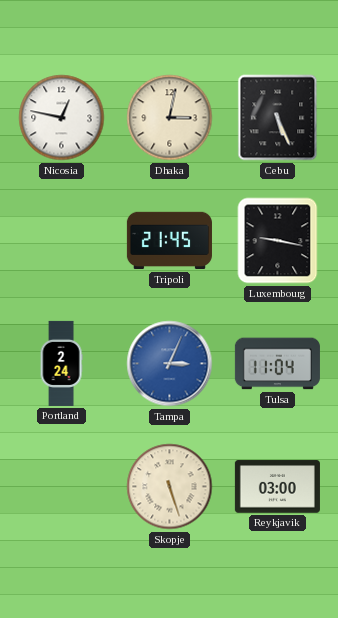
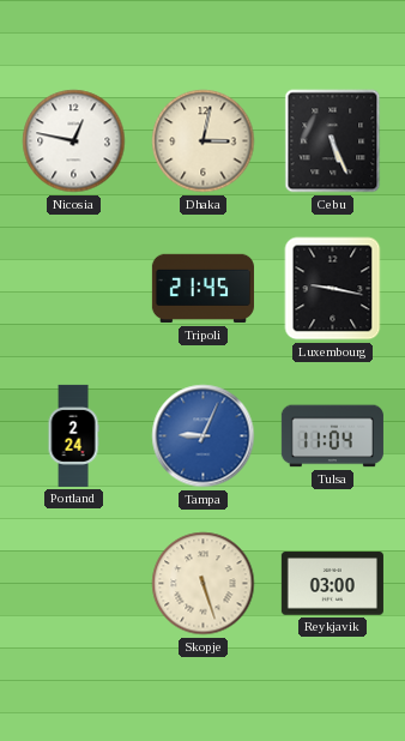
Tampa: 3:04 -> 9:04 (204, 436)
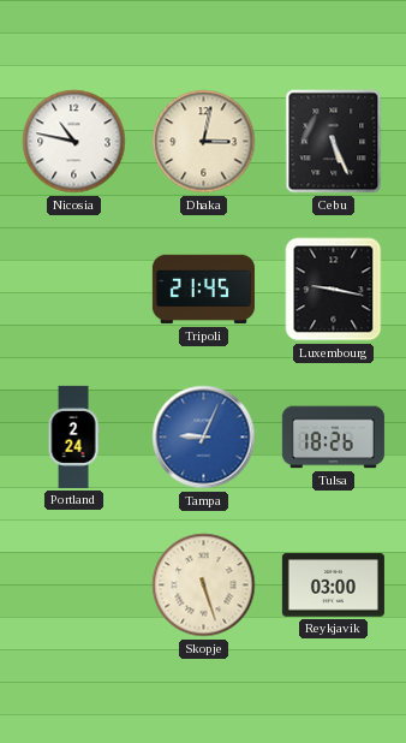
Nicosia: 12:47 -> 10:47 (74, 142)
Tulsa: 11:04 -> 18:26 (333, 438)
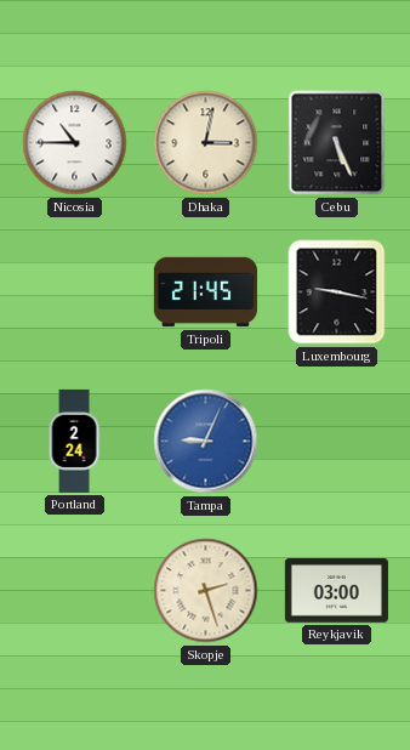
Nicosia: 10:47 -> 10:45 (75, 143)
Tulsa: 18:26 -> none (333, 438)
Skopje: 5:27 -> 2:27 (206, 591)
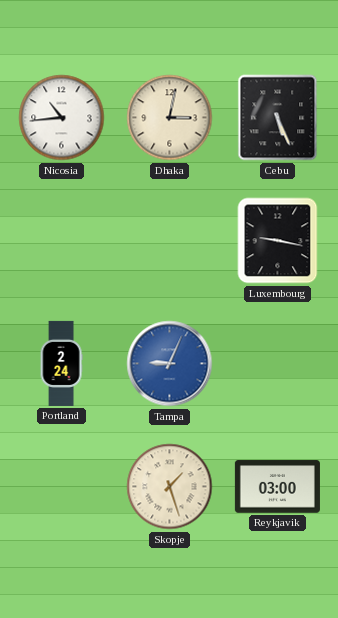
Nicosia: 10:45 -> 10:44 (62, 118)
Tripoli: 21:45 -> none (205, 292)
Skopje: 2:27 -> 1:27 (170, 487)
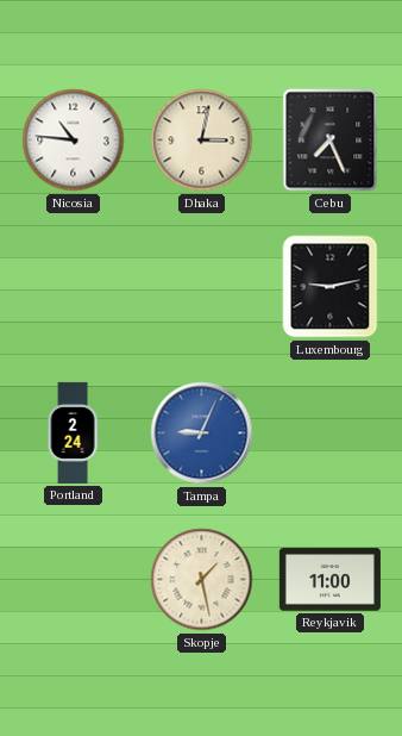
Nicosia: 10:44 -> 10:46 (74, 141)
Cebu: 5:26 -> 7:26 (331, 141)
Luxembourg: 9:17 -> 9:13 (331, 287)
Skopje: 1:27 -> 1:28 (202, 580)
Reykjavik: 03:00 -> 11:00 (329, 580)
